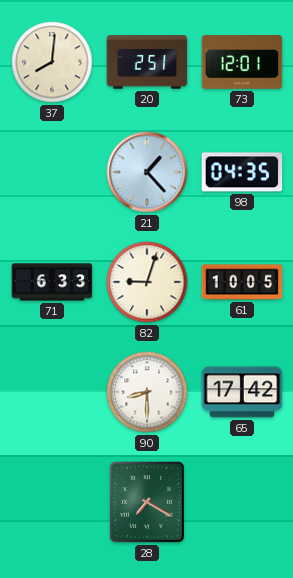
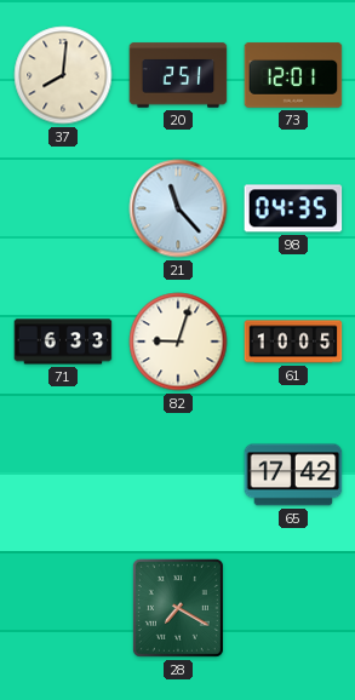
21: 1:23 -> 11:23 (178, 208)
90: 8:30 -> none (147, 392)
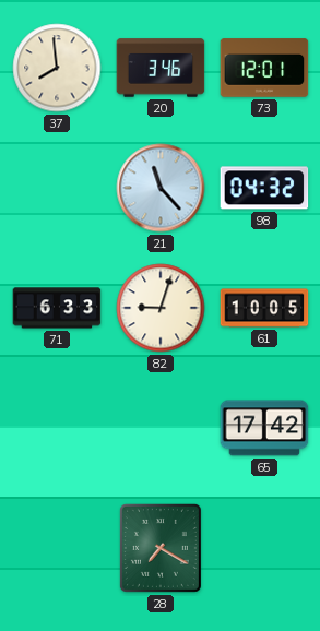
37: 8:01 -> 7:59 (57, 68)
20: 2:51 -> 3:46 (161, 68)
98: 04:35 -> 04:32 (264, 188)
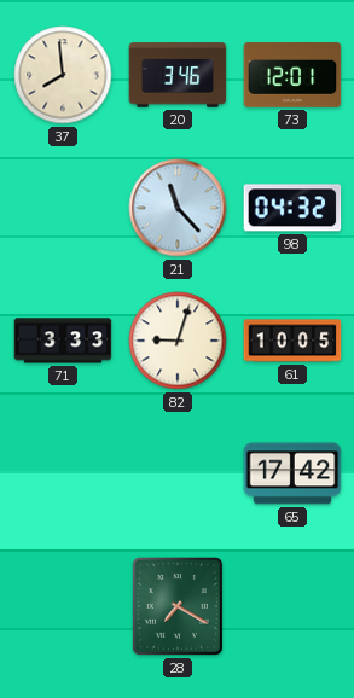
71: 6:33 -> 3:33 (63, 341)
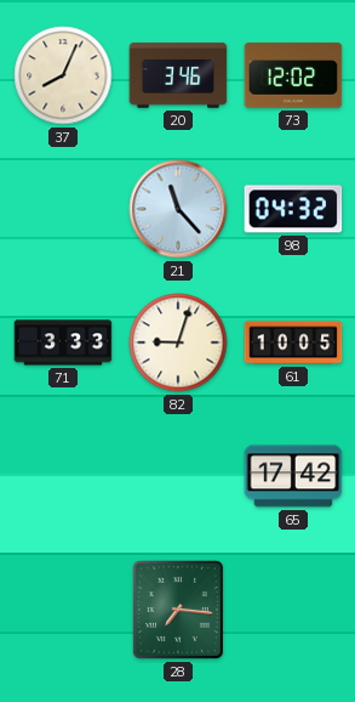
37: 7:59 -> 8:04 (63, 75)
73: 12:01 -> 12:02 (293, 75)
28: 7:20 -> 7:16 (178, 610)
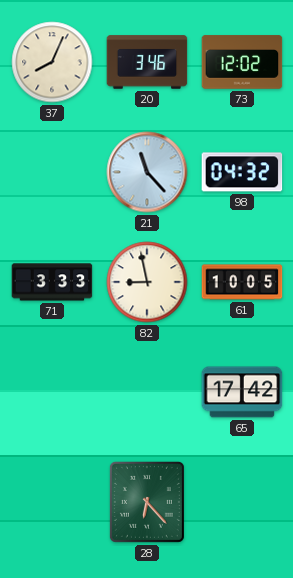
82: 9:03 -> 8:58 (147, 282)
28: 7:16 -> 6:23 (147, 502)
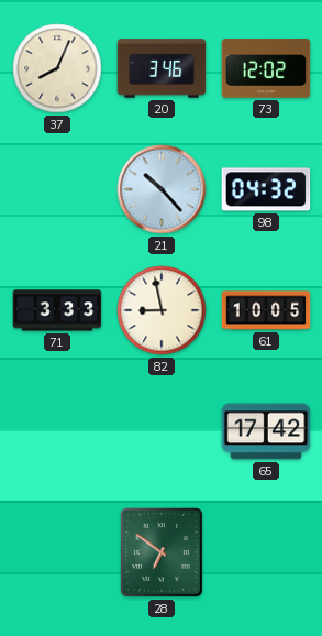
21: 11:23 -> 10:23 (162, 189)
28: 6:23 -> 6:51 (162, 552)
